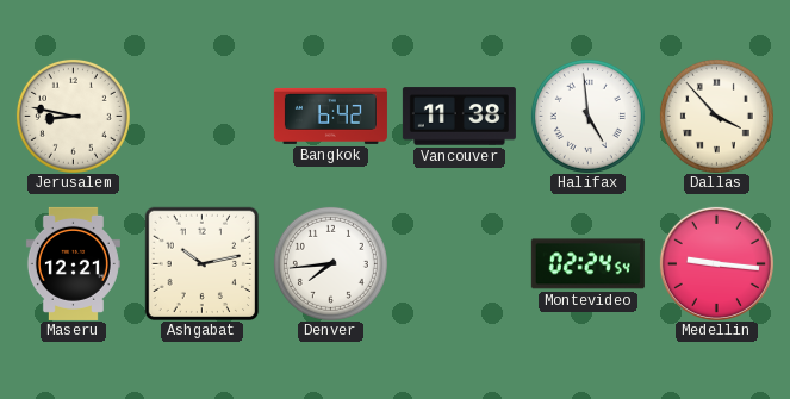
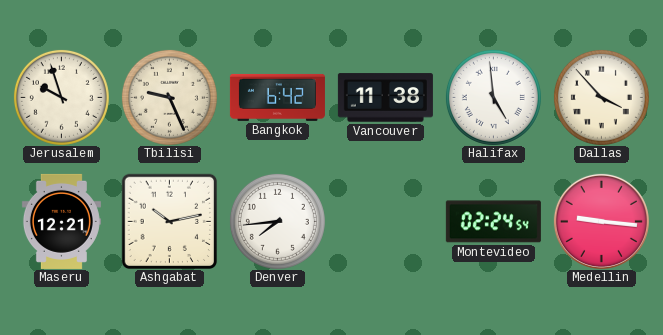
Jerusalem: 8:47 -> 9:57 (61, 97)
Tbilisi: none -> 9:26 (169, 97)
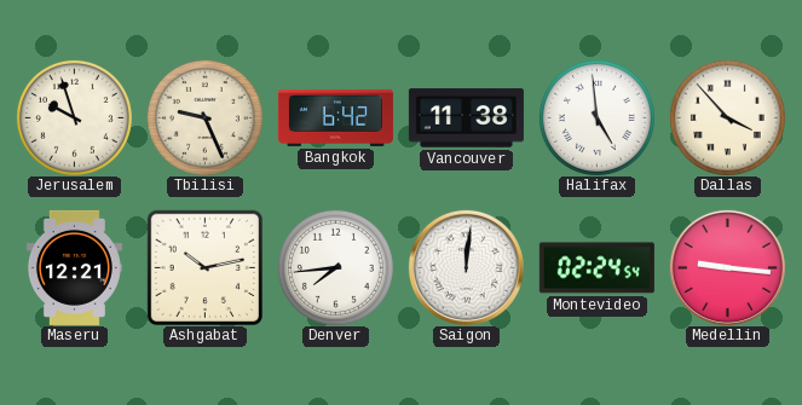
Saigon: none -> 12:01 (466, 267)
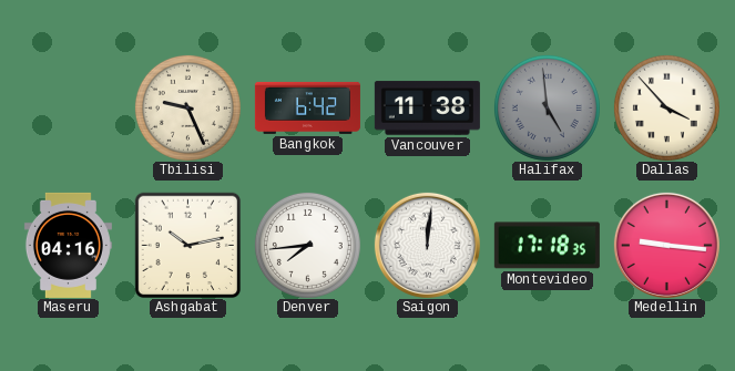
Jerusalem: 9:57 -> none (74, 117)
Halifax dial: white -> grey (547, 107)
Maseru: 12:21 -> 04:16 (68, 245)
Montevideo: 02:24 -> 17:18 (547, 246)
